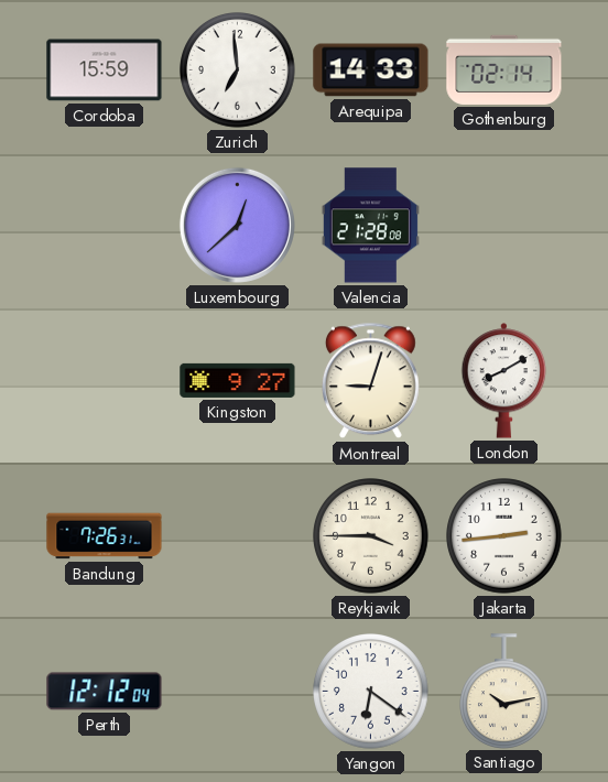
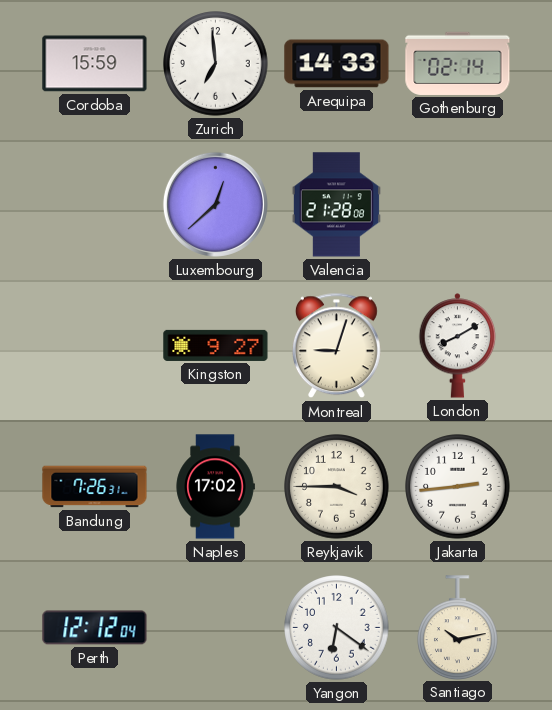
Naples: none -> 17:02 (215, 487)
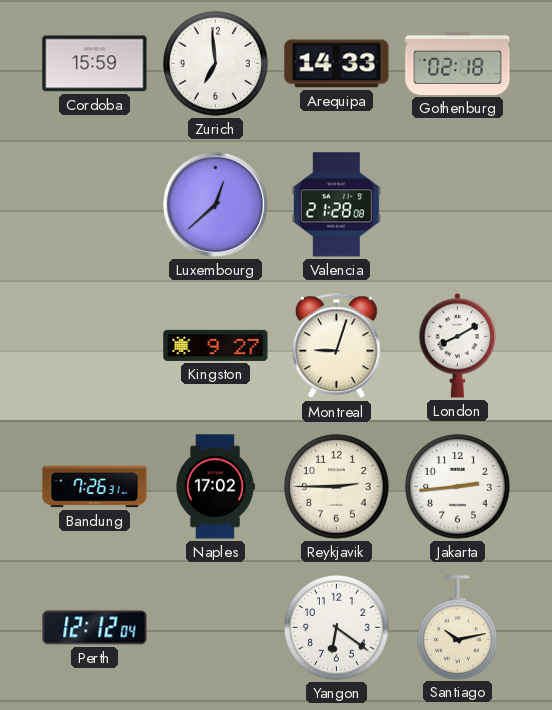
Gothenburg: 02:14 -> 02:18 (458, 63)
Reykjavik: 3:45 -> 2:45 (337, 487)
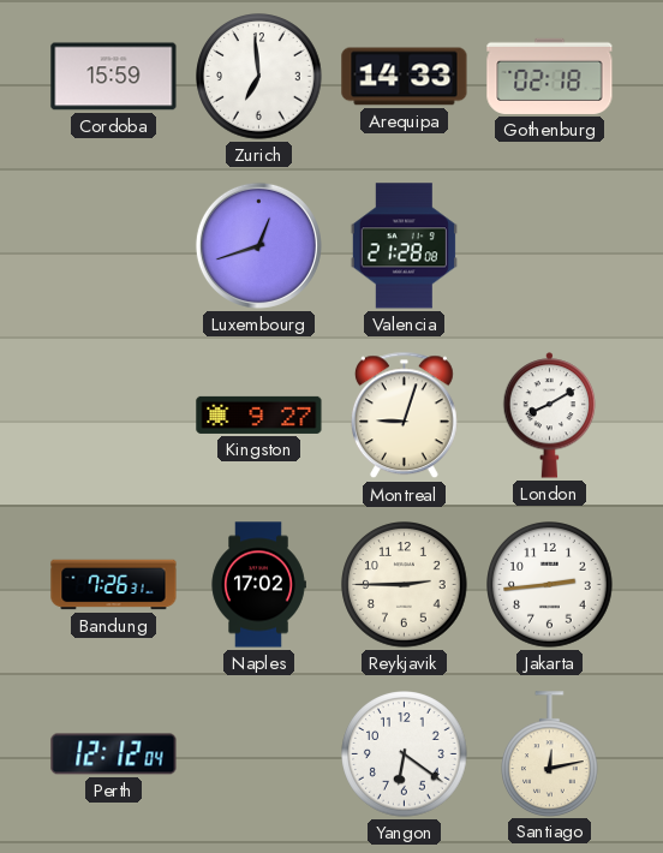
Luxembourg: 12:38 -> 12:42 (258, 245)
Santiago: 10:13 -> 12:13 (550, 753)
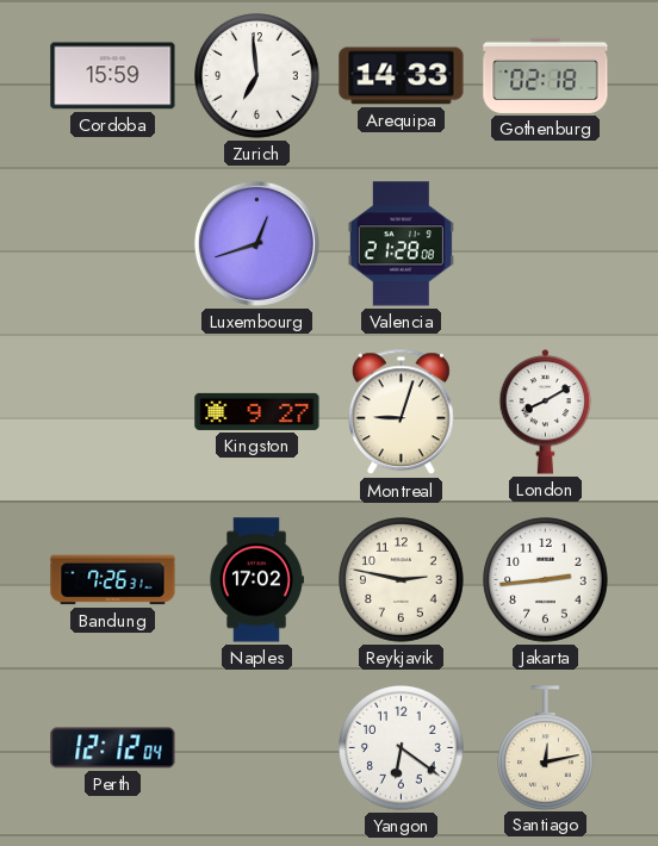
Reykjavik: 2:45 -> 2:47 (402, 580)
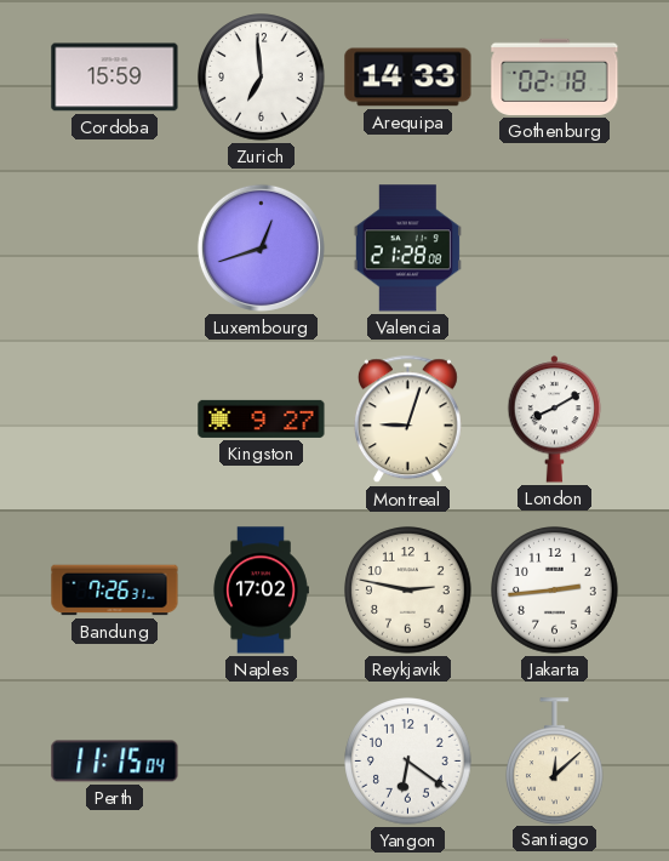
Perth: 12:12 -> 11:15 (115, 762)
Santiago: 12:13 -> 12:08 (555, 760)
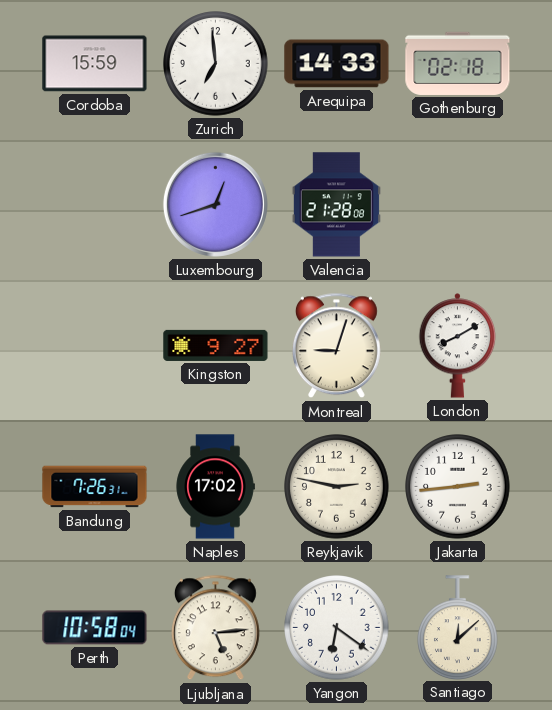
Perth: 11:15 -> 10:58 (95, 628)
Ljubljana: none -> 5:14 (215, 628)
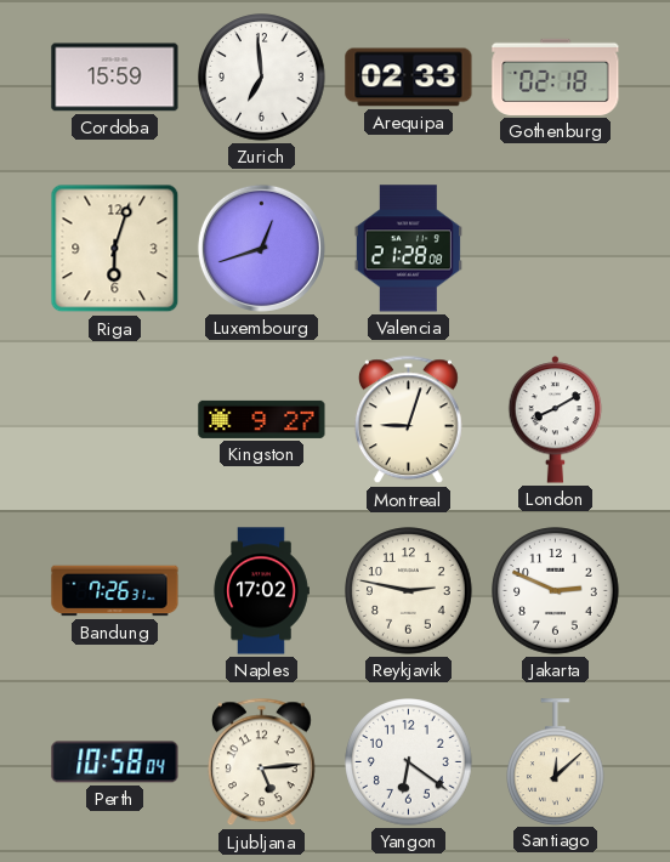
Arequipa: 14:33 -> 02:33 (409, 78)
Riga: none -> 6:03 (115, 249)
Jakarta: 2:44 -> 2:49 (556, 591)
